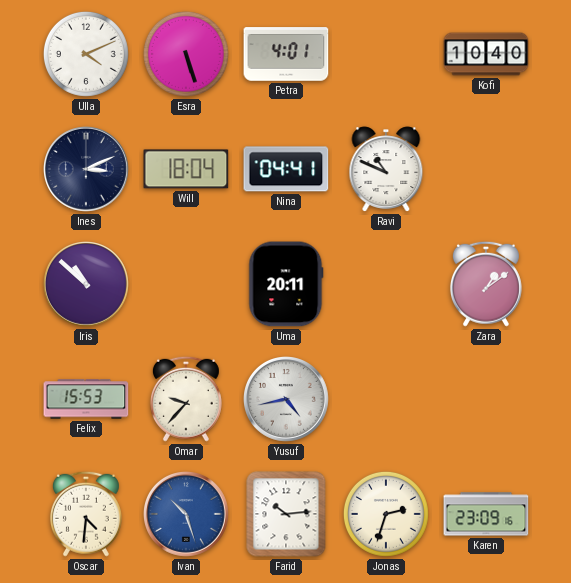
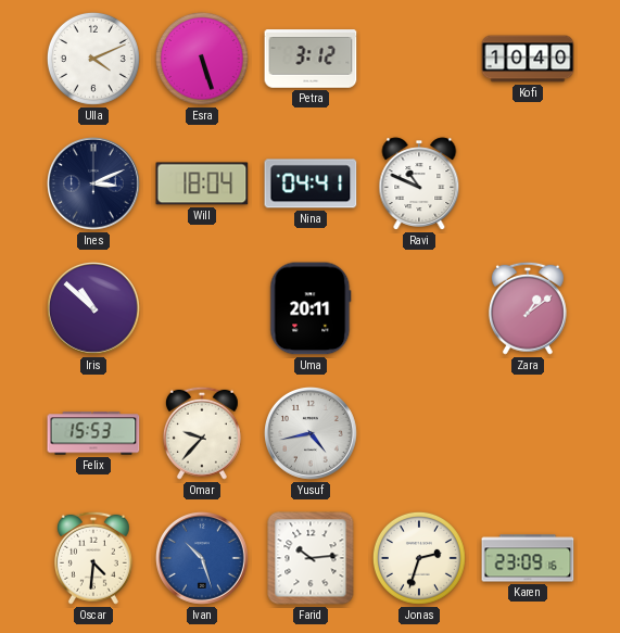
Petra: 4:01 -> 3:12 (311, 59)
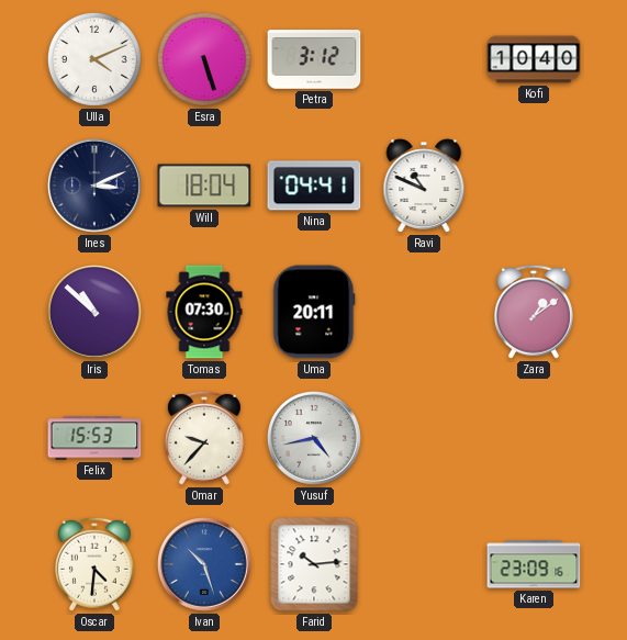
Tomas: none -> 07:30 (204, 312)
Jonas: 2:33 -> none (419, 558)
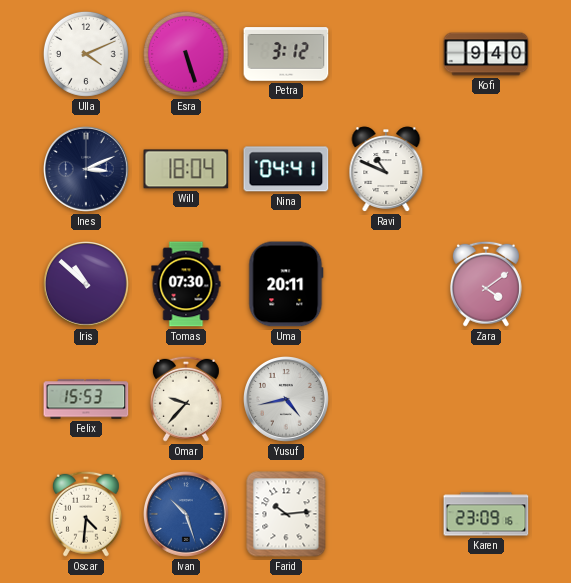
Kofi: 10:40 -> 9:40 (486, 54)
Zara: 1:09 -> 4:09 (486, 284)
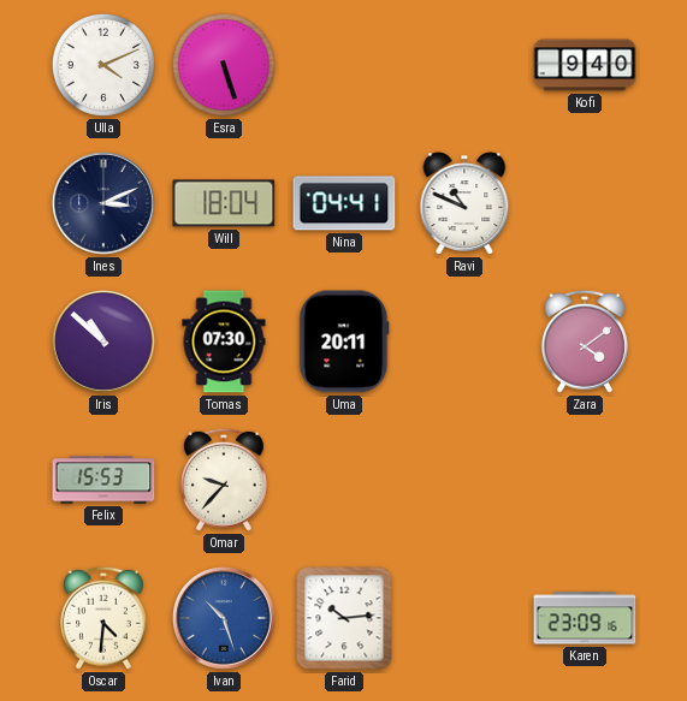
Petra: 3:12 -> none (286, 54)
Yusuf: 4:43 -> none (287, 400)
